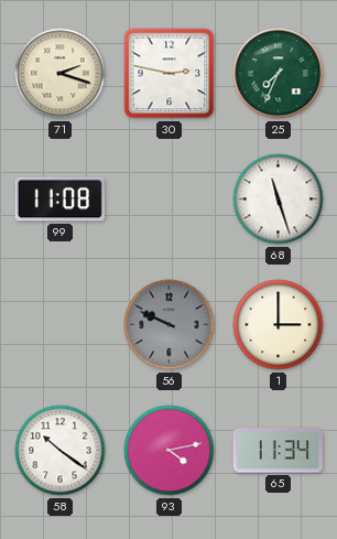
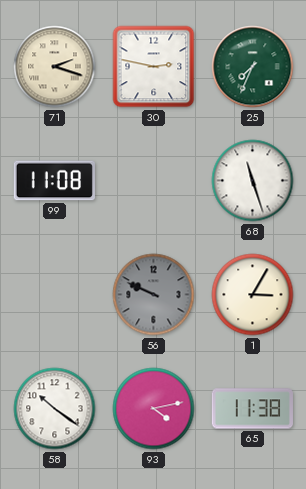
1: 3:00 -> 3:05 (253, 295)
65: 11:34 -> 11:38 (252, 409)
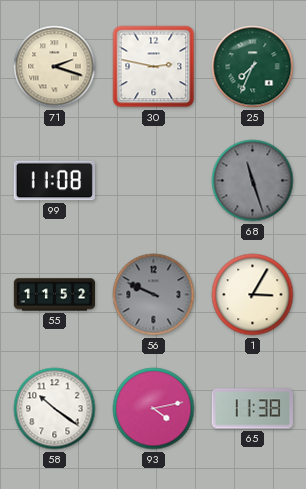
68 dial: white -> grey (253, 181)
55: none -> 11:52 (55, 295)
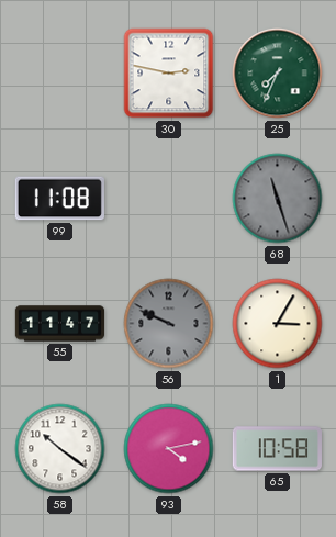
71: 2:18 -> none (55, 67)
55: 11:52 -> 11:47 (60, 324)
65: 11:38 -> 10:58 (277, 449)
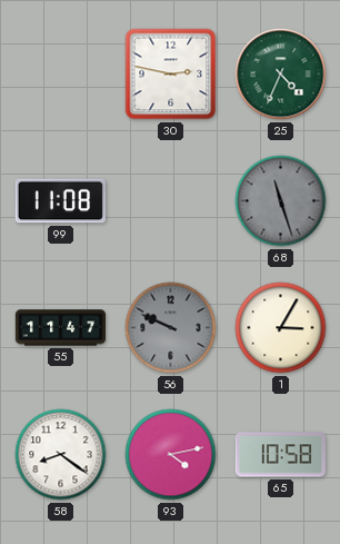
25: 7:34 -> 4:34 (281, 75)
58: 10:21 -> 8:21 (61, 455)
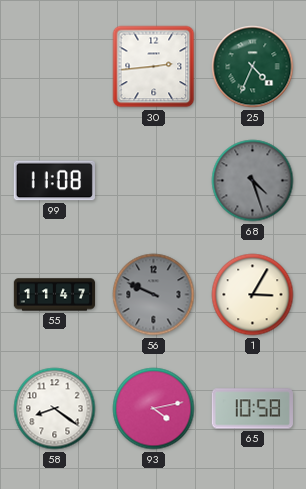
30: 2:47 -> 2:44 (154, 67)
68: 11:27 -> 4:27 (253, 181)
